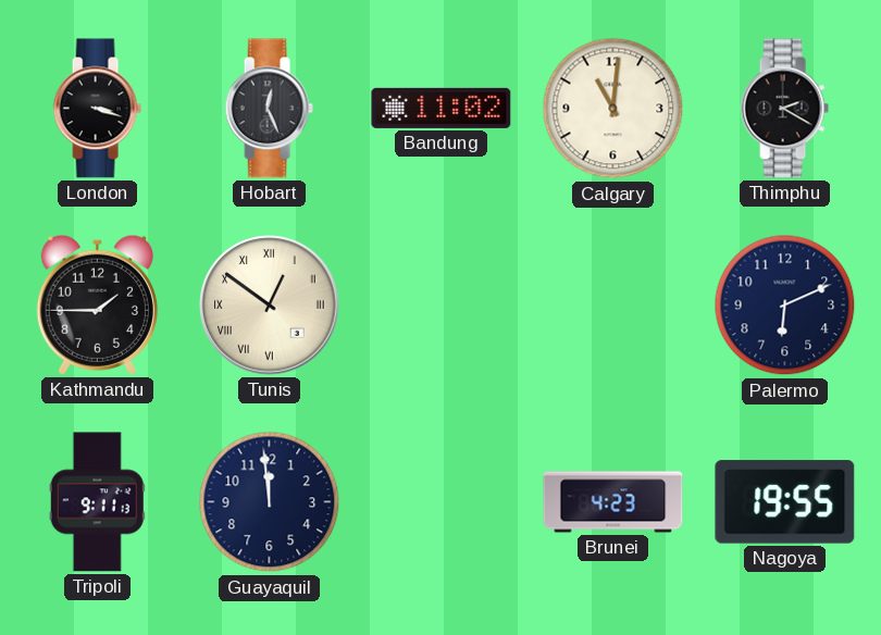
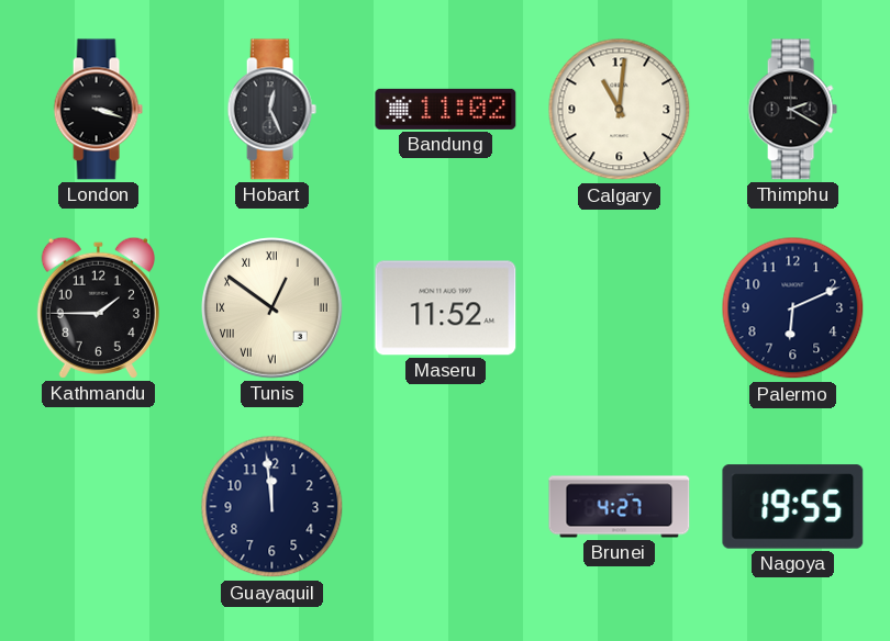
Maseru: none -> 11:52 (446, 308)
Tripoli: 9:11 -> none (97, 502)
Brunei: 4:23 -> 4:27 (620, 507)
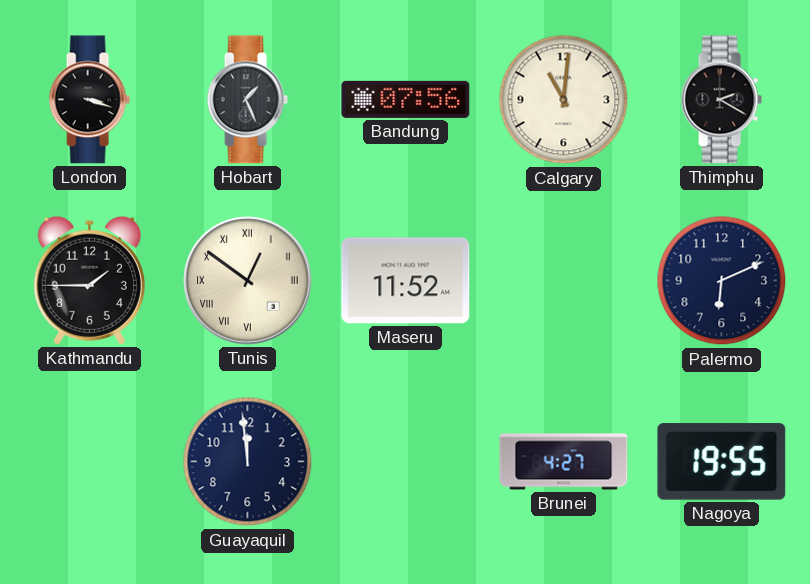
Hobart: 12:26 -> 1:26 (247, 100)
Bandung: 11:02 -> 07:56 (406, 99)
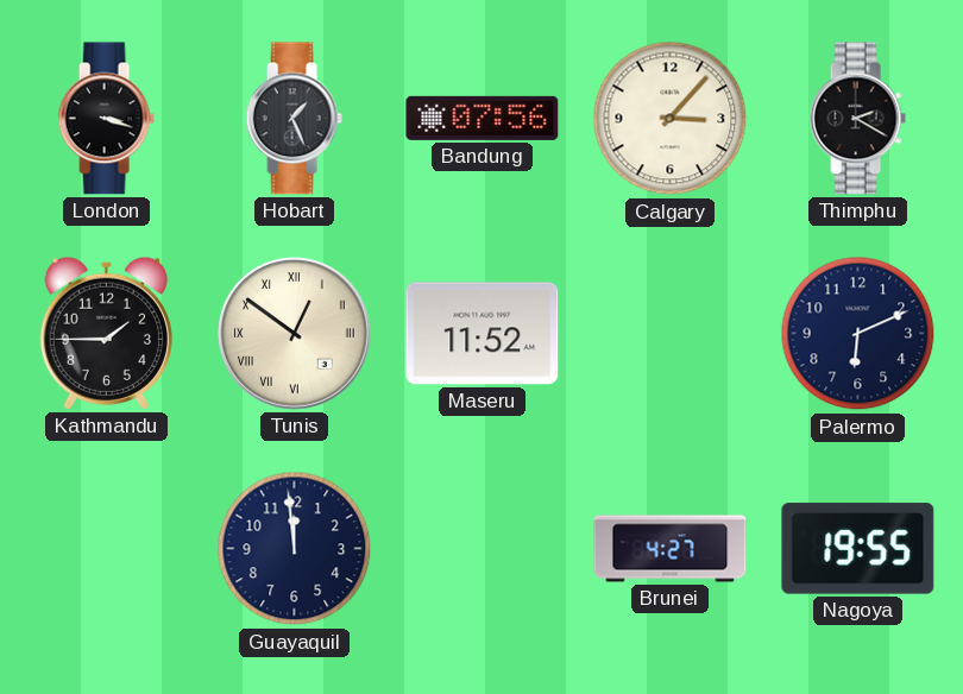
Calgary: 11:01 -> 3:07 (671, 119)
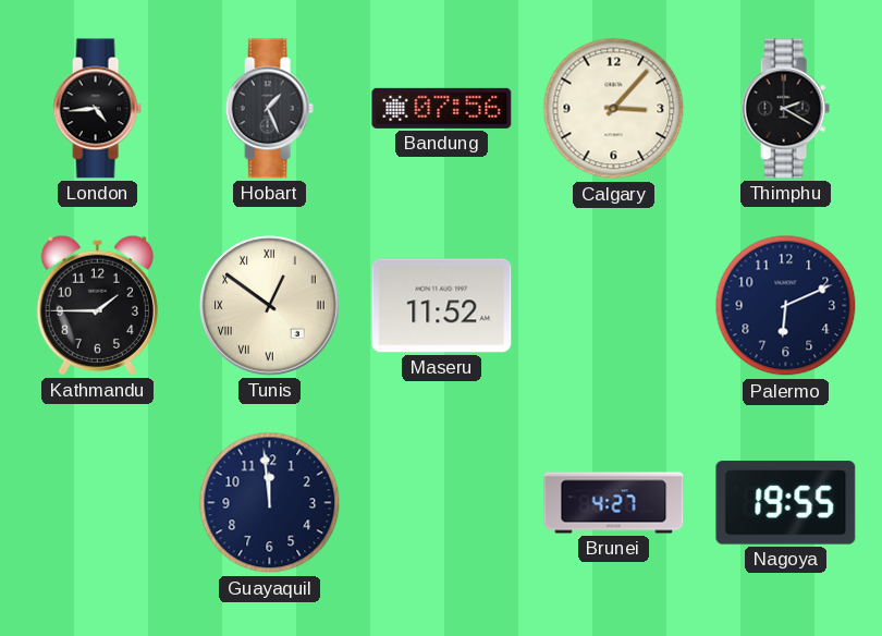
London: 3:18 -> 4:44 (97, 109)
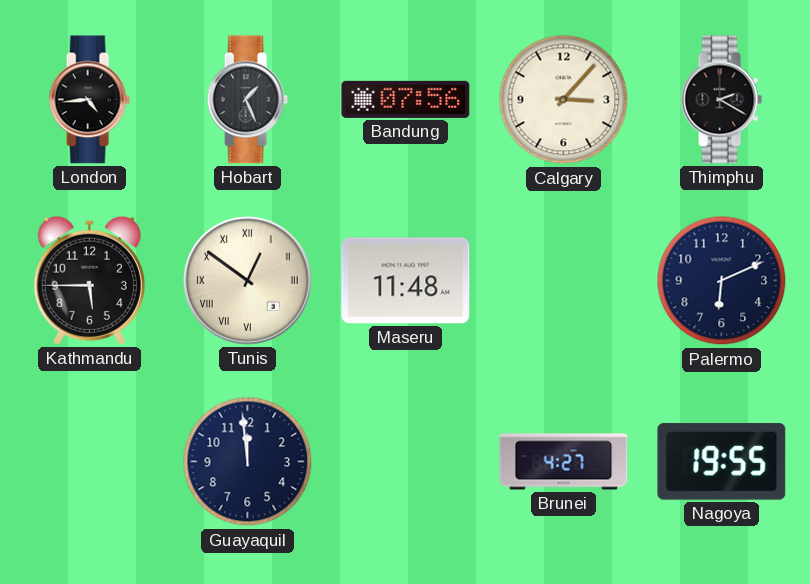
Kathmandu: 1:45 -> 5:45 (89, 280)
Maseru: 11:52 -> 11:48 (406, 281)
